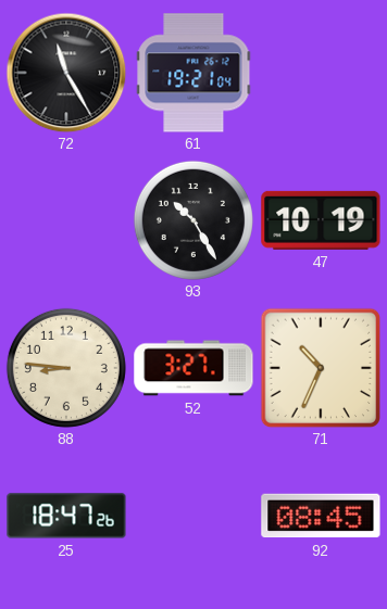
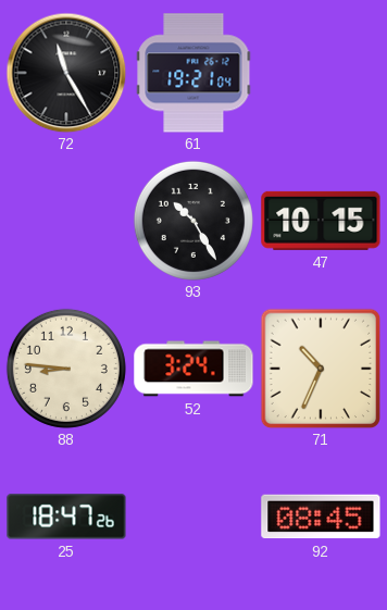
47: 10:19 -> 10:15 (321, 221)
52: 3:27 -> 3:24 (193, 369)
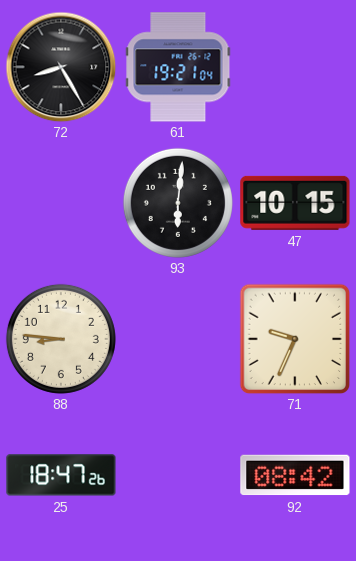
72: 11:25 -> 8:25 (61, 67)
93: 10:25 -> 6:01 (178, 203)
52: 3:24 -> none (193, 369)
71: 10:34 -> 9:34 (295, 339)
92: 08:45 -> 08:42 (295, 475)
